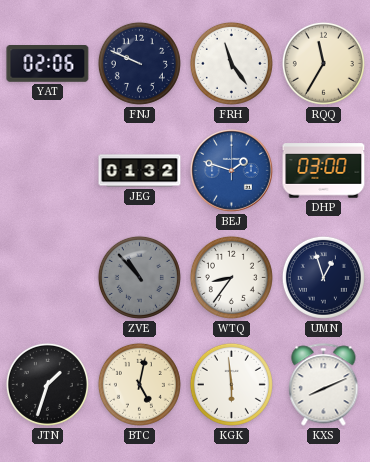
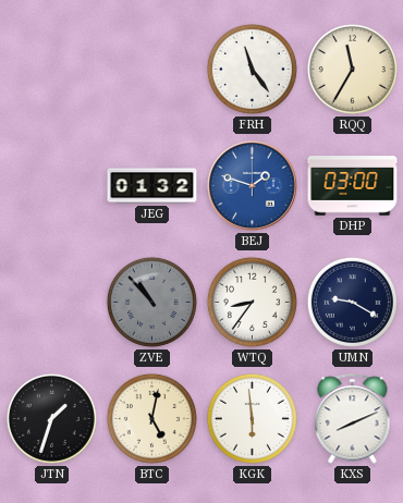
YAT: 02:06 -> none (48, 64)
FNJ: 9:49 -> none (139, 63)
UMN: 12:57 -> 9:20 (352, 302)
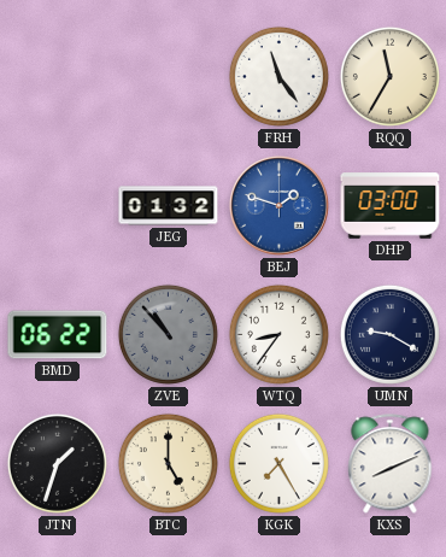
BMD: none -> 06:22 (58, 335)
BTC: 5:02 -> 5:00 (168, 463)
KGK: 5:59 -> 7:25 (278, 463)
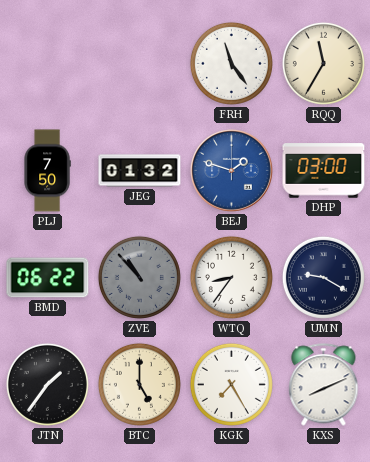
PLJ: none -> 7:50 (47, 171)
JTN: 1:33 -> 1:36 (47, 384)
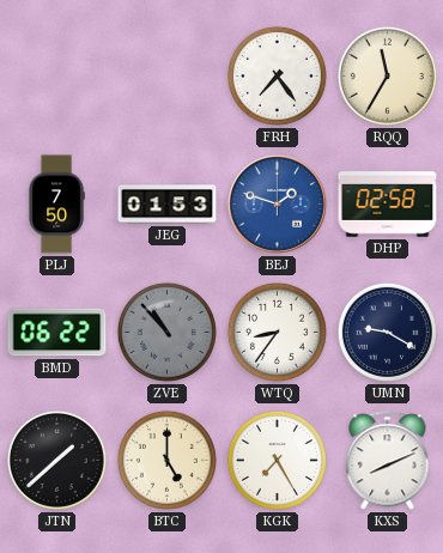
FRH: 11:24 -> 7:24 (277, 75)
JEG: 01:32 -> 01:53 (168, 205)
DHP: 03:00 -> 02:58 (388, 205)
JTN: 1:36 -> 1:38 (56, 460)
